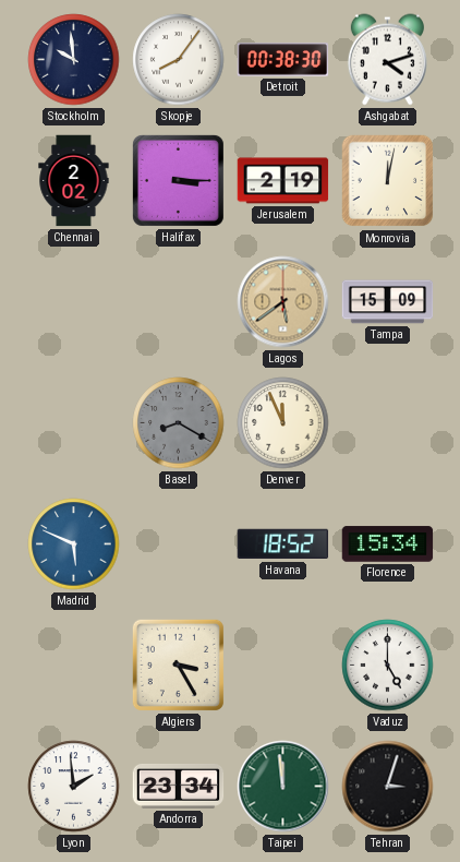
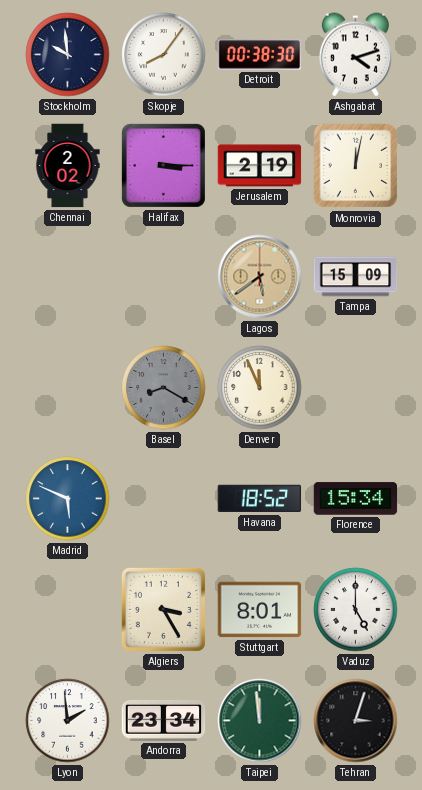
Stuttgart: none -> 8:01 (260, 610)
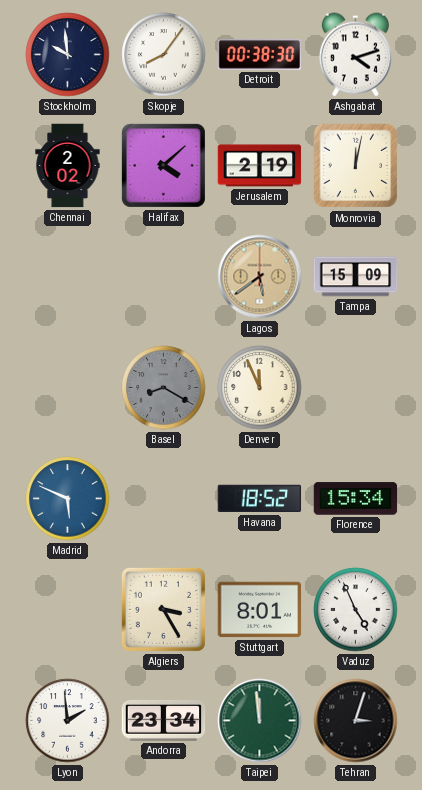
Halifax: 3:15 -> 4:08 (163, 165)
Vaduz: 5:00 -> 4:56 (356, 610)
